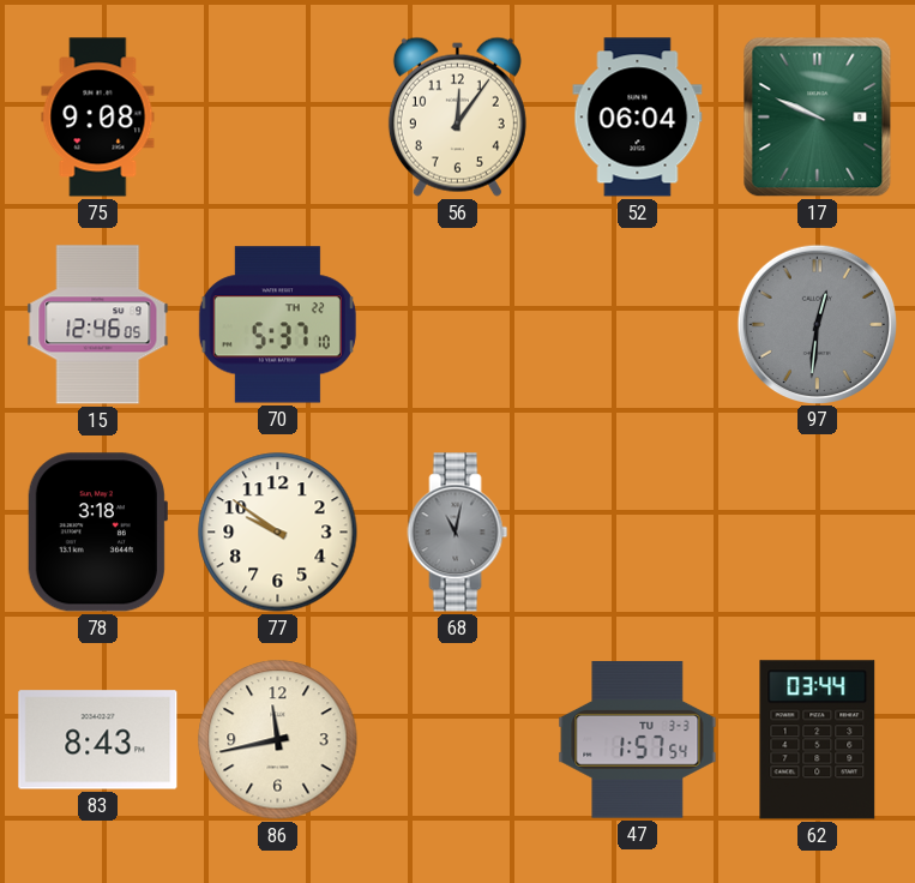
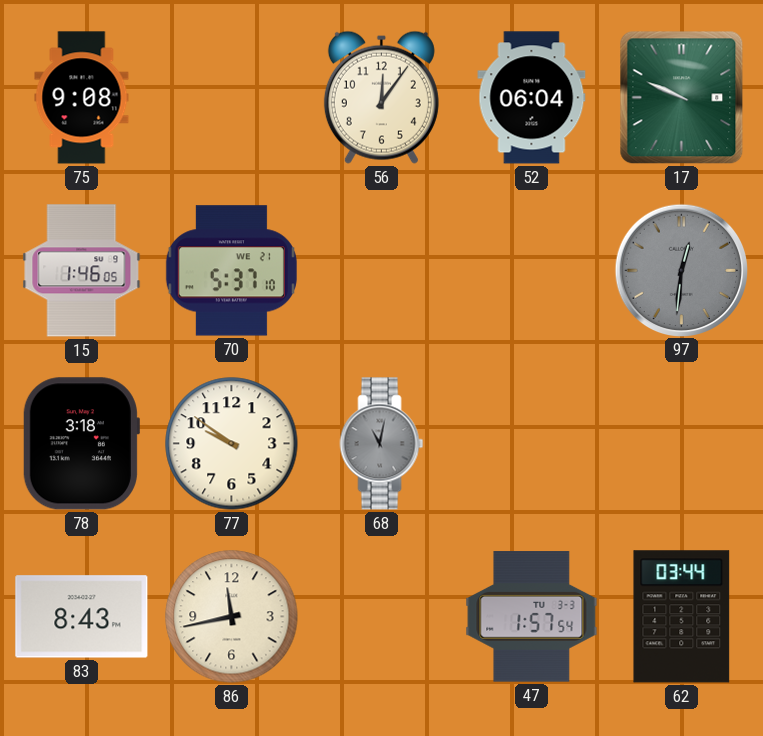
15: 12:46 -> 1:46 (82, 271)
70 date: TH 22 -> WE 21 (231, 271)
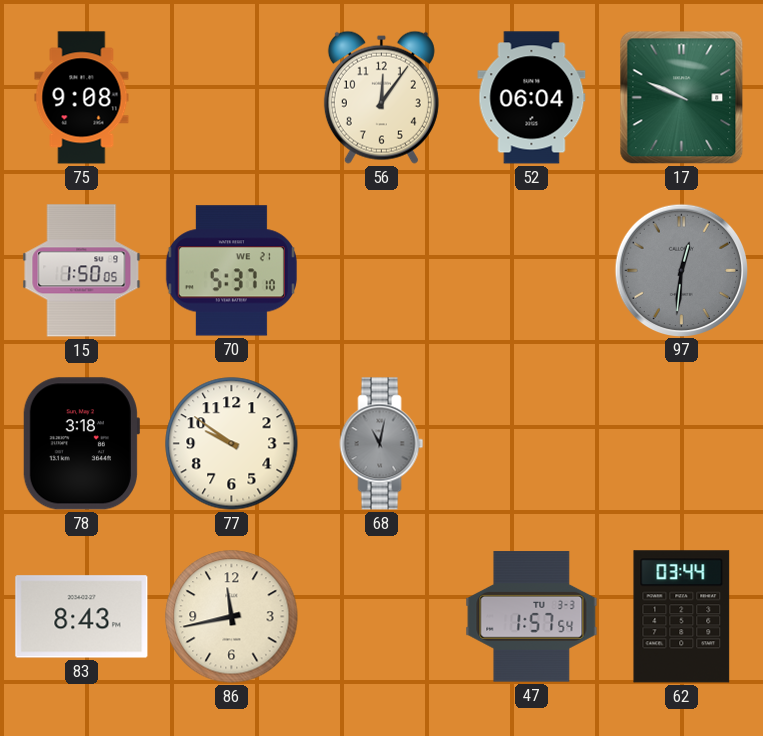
15: 1:46 -> 1:50 (82, 271)
